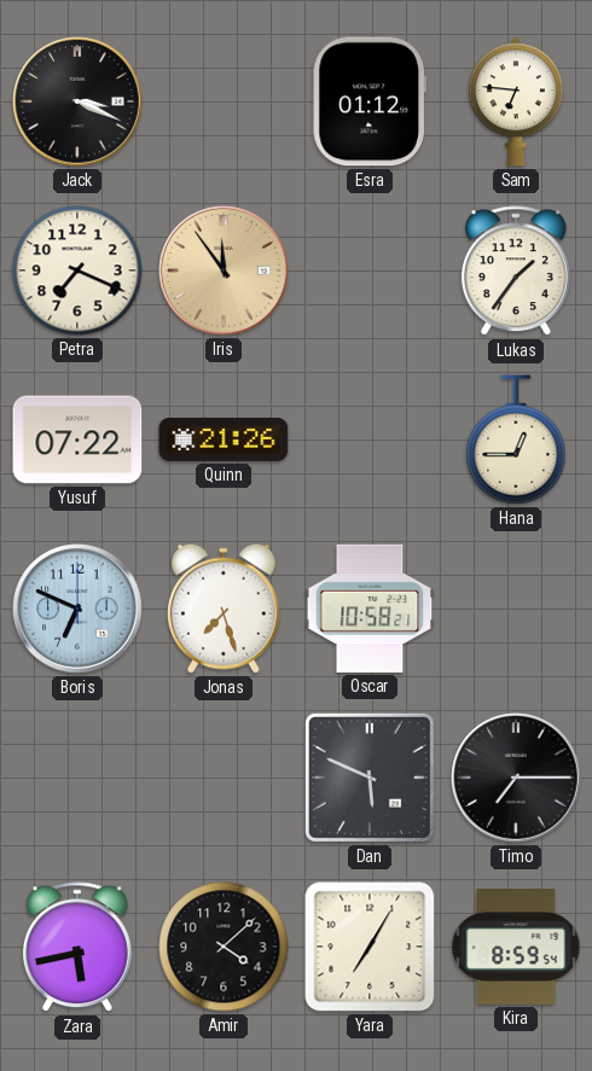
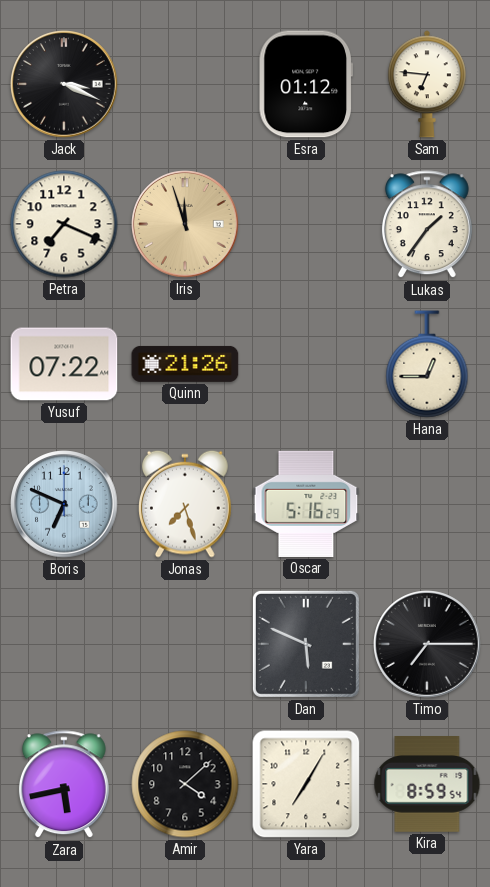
Iris: 11:54 -> 11:57 (185, 224)
Oscar: 10:58 -> 5:16 (306, 504)
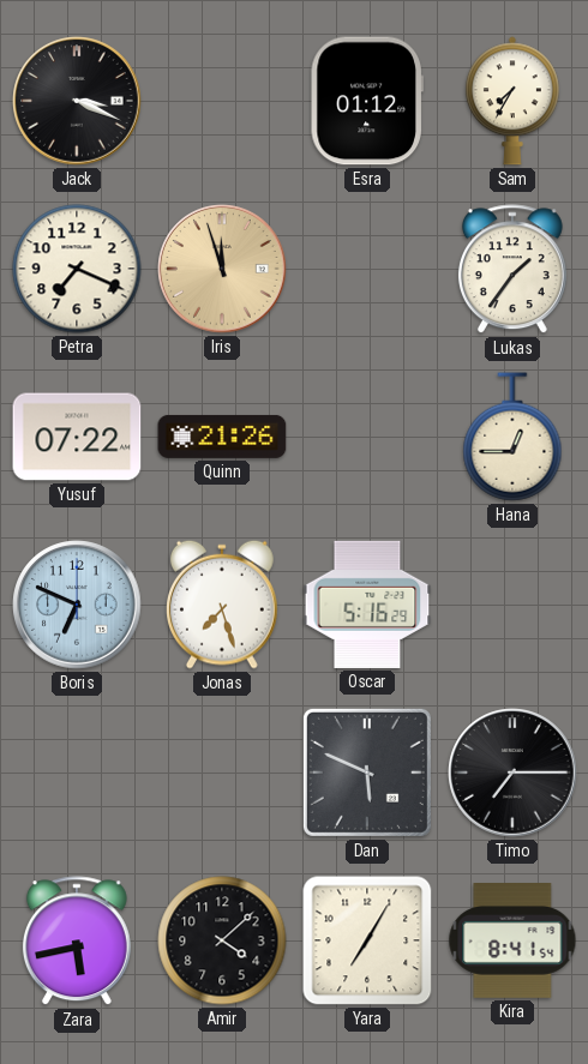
Sam: 6:46 -> 7:35 (512, 101)
Kira: 8:59 -> 8:41 (512, 940)
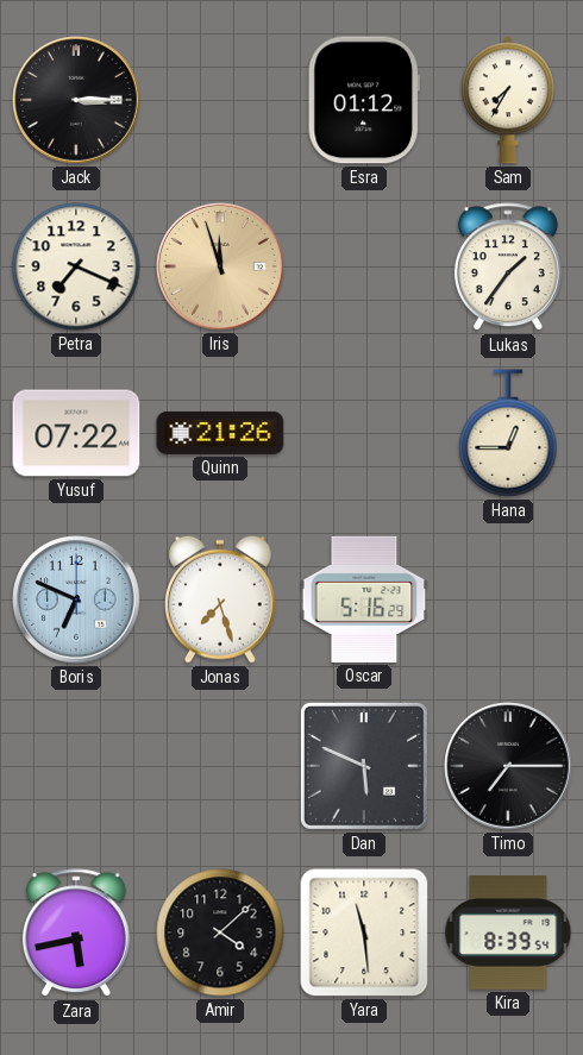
Jack: 3:19 -> 3:15 (76, 100)
Yara: 7:05 -> 11:29 (364, 932)
Kira: 8:41 -> 8:39 (508, 932)
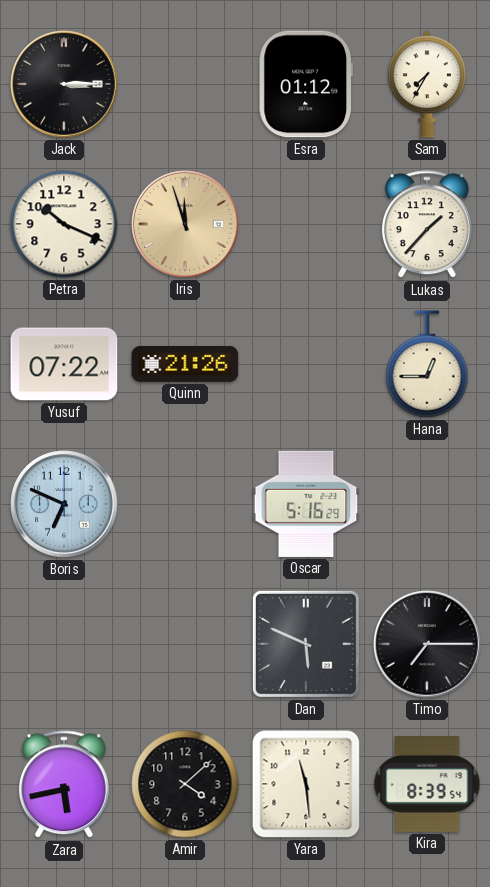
Petra: 7:19 -> 10:19 (64, 224)
Lukas: 1:36 -> 1:37 (427, 225)
Jonas: 7:27 -> none (221, 599)
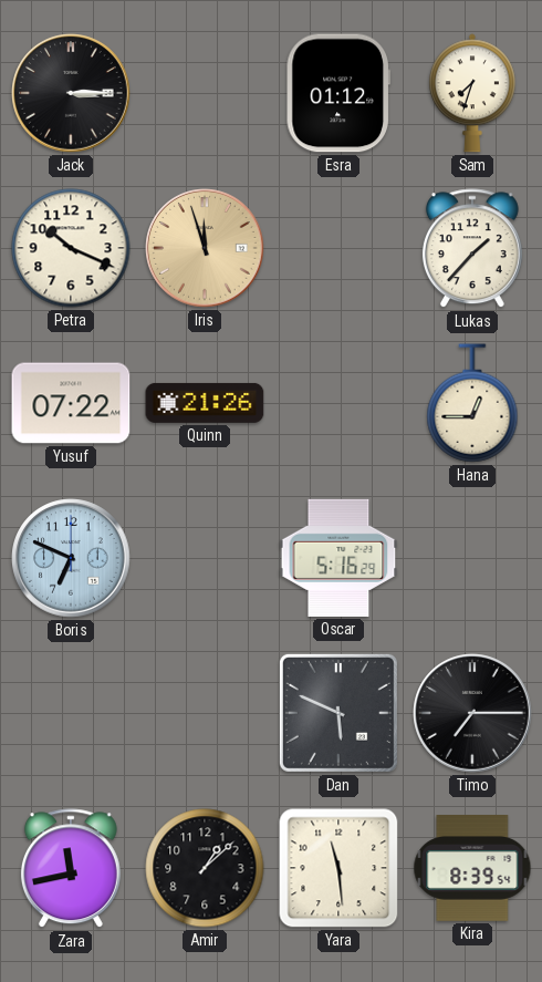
Sam: 7:35 -> 7:33 (472, 93)
Zara: 5:43 -> 11:43 (71, 869)
Amir: 4:08 -> 1:08 (205, 868)
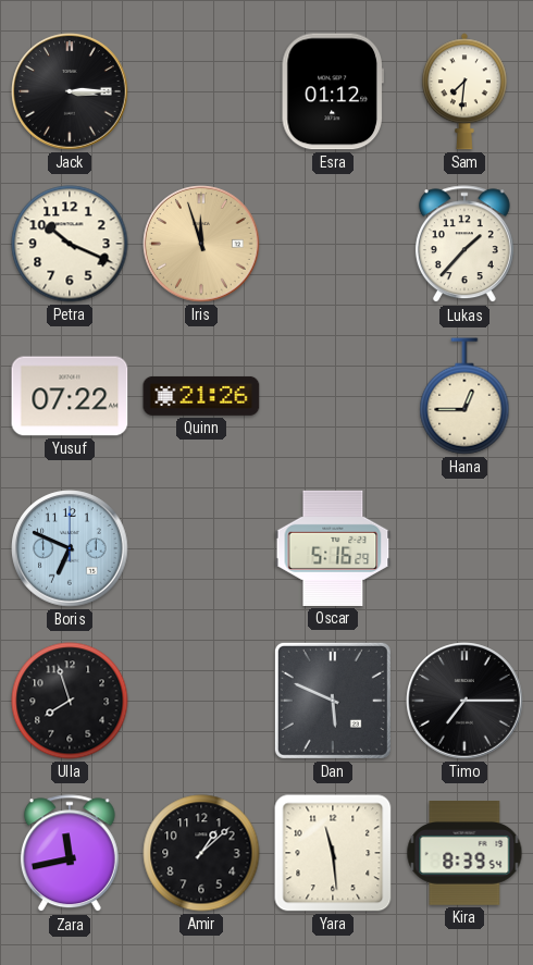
Sam: 7:33 -> 7:31 (464, 91)
Ulla: none -> 7:57 (70, 701)
